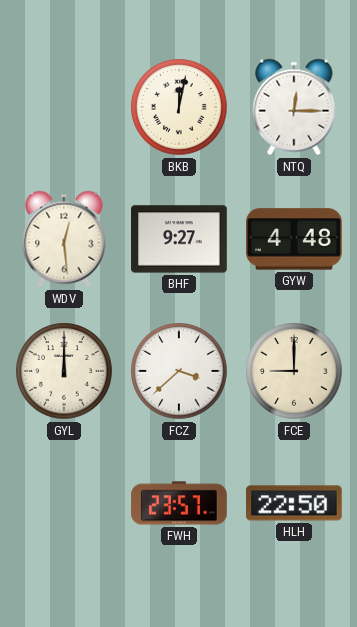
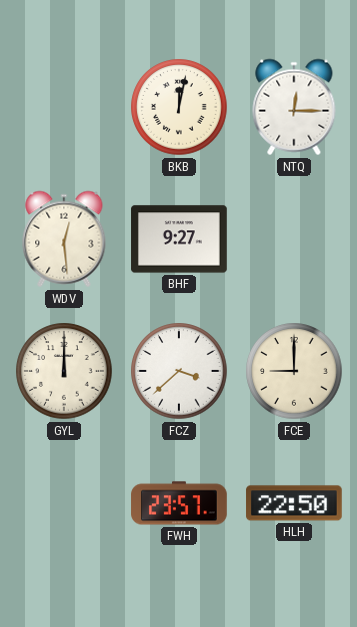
GYW: 4:48 -> none (294, 239)
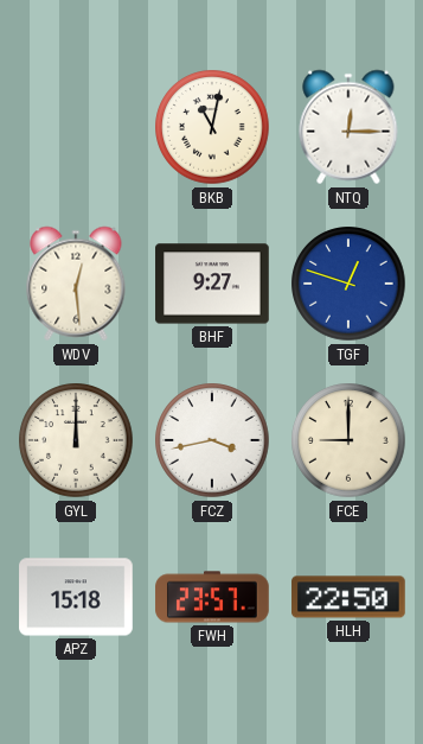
BKB: 12:02 -> 11:02 (212, 127)
TGF: none -> 12:48 (348, 284)
FCZ: 3:38 -> 3:43 (212, 440)
APZ: none -> 15:18 (76, 597)
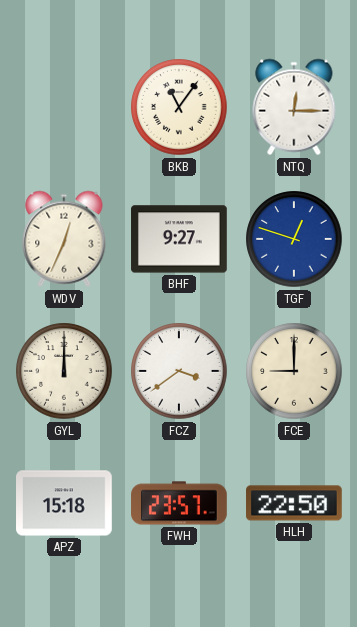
BKB: 11:02 -> 11:06 (179, 107)
WDV: 12:29 -> 12:34 (64, 239)
FCZ: 3:43 -> 3:39 (179, 371)
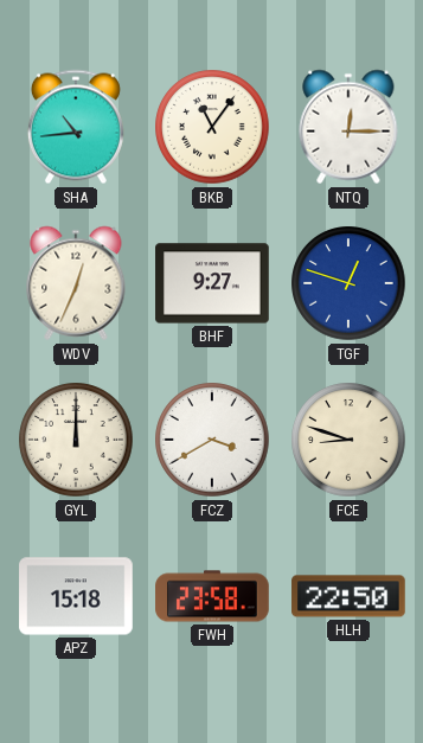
SHA: none -> 10:44 (76, 127)
FCZ: 3:39 -> 3:40 (212, 440)
FCE: 9:00 -> 8:48 (348, 440)
FWH: 23:57 -> 23:58 (212, 596)
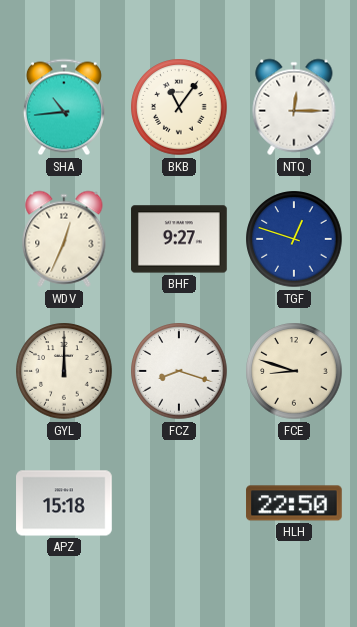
FCZ: 3:40 -> 8:18 (179, 371)
FWH: 23:58 -> none (212, 596)
